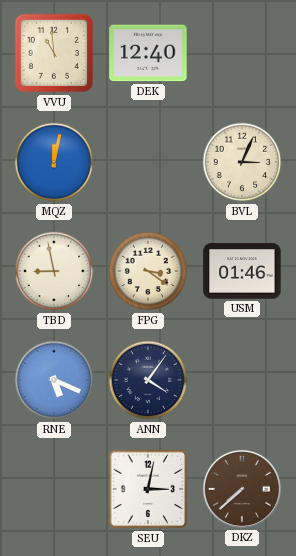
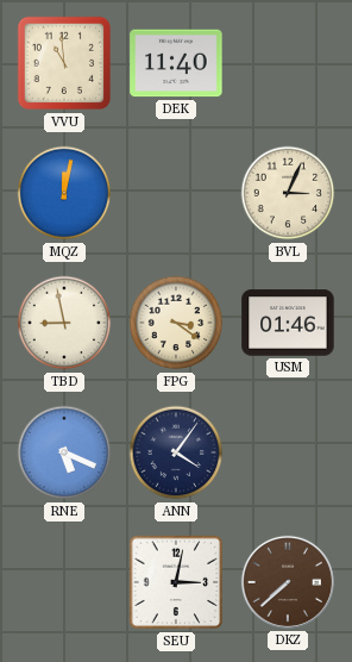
DEK: 12:40 -> 11:40 (176, 63)
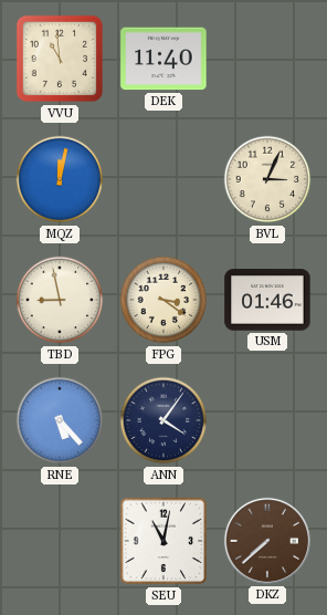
RNE: 5:19 -> 5:23 (60, 420)
SEU: 3:02 -> 11:02 (163, 541)
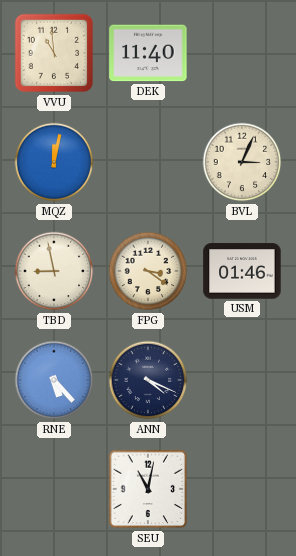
ANN: 4:06 -> 4:19 (148, 380)
DKZ: 7:38 -> none (267, 541)
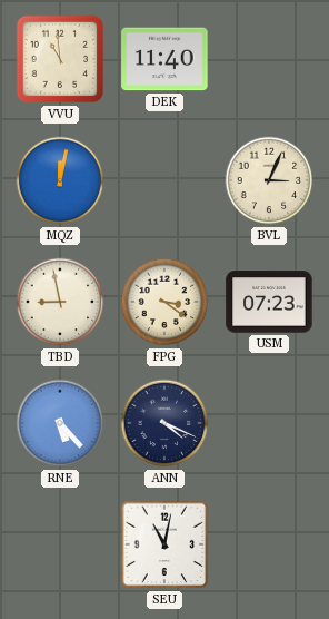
USM: 01:46 -> 07:23 (269, 302)
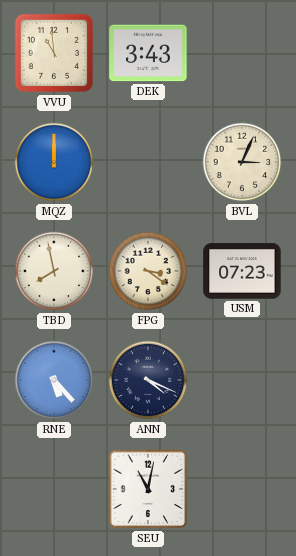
DEK: 11:40 -> 3:43 (148, 53)
MQZ: 12:02 -> 12:00 (54, 162)
TBD: 8:58 -> 7:58 (54, 271)
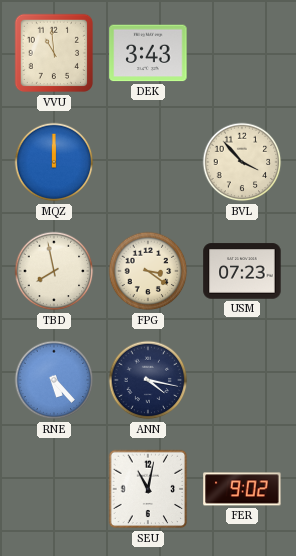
BVL: 3:04 -> 3:53 (242, 162)
ANN: 4:19 -> 4:17 (148, 380)
FER: none -> 9:02 (242, 489)
